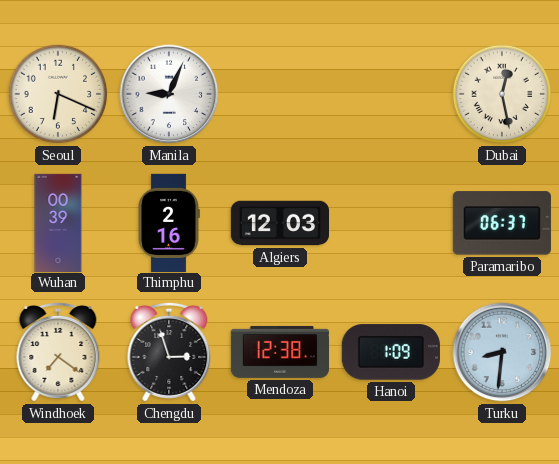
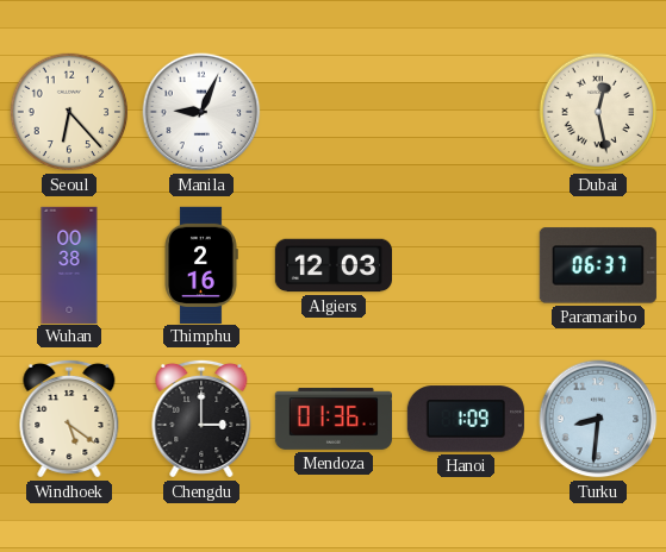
Seoul: 6:19 -> 6:23 (69, 112)
Wuhan: 00:39 -> 00:38 (69, 264)
Windhoek: 7:21 -> 5:21 (69, 419)
Chengdu: 2:57 -> 3:00 (201, 419)
Mendoza: 12:38 -> 01:36 (332, 419)
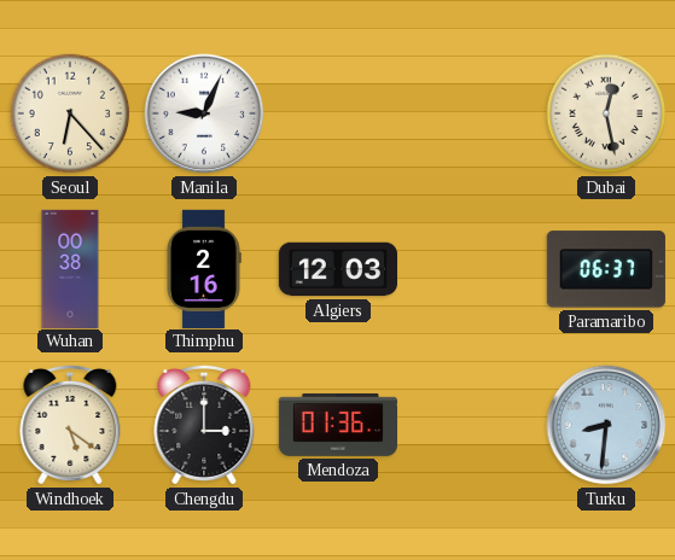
Hanoi: 1:09 -> none (466, 419)
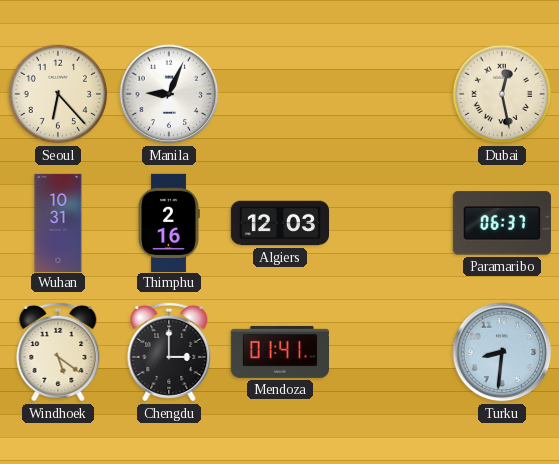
Wuhan: 00:38 -> 10:31 (58, 222)
Mendoza: 01:36 -> 01:41 (279, 352)
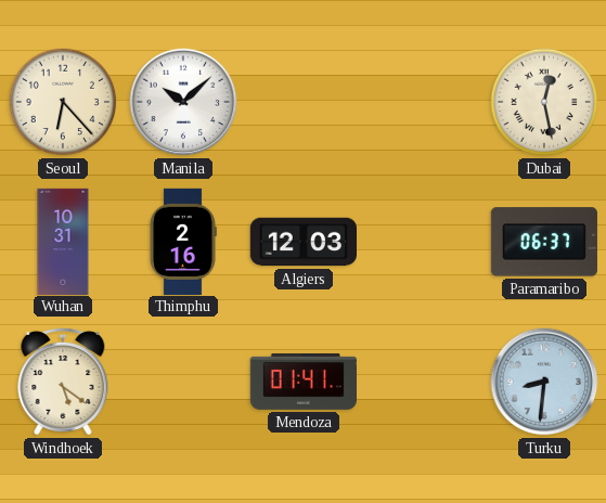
Manila: 9:04 -> 10:08 (183, 102)
Chengdu: 3:00 -> none (169, 352)
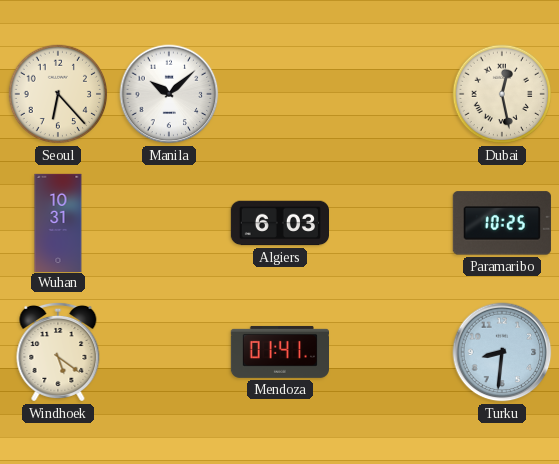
Thimphu: 2:16 -> none (183, 241)
Algiers: 12:03 -> 6:03 (279, 223)
Paramaribo: 06:37 -> 10:25 (502, 223)
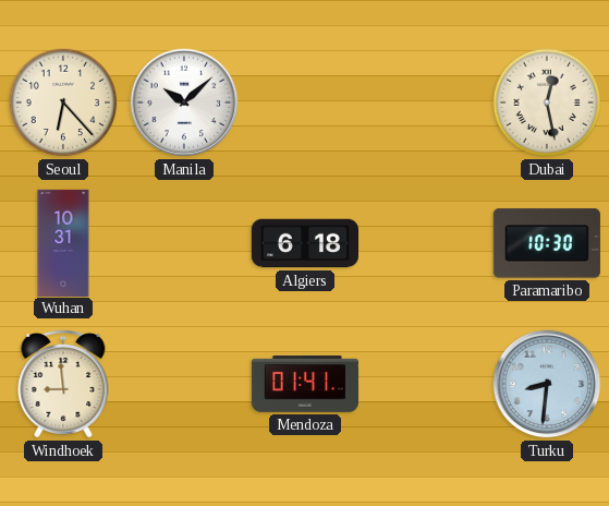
Algiers: 6:03 -> 6:18 (304, 243)
Paramaribo: 10:25 -> 10:30 (547, 243)
Windhoek: 5:21 -> 8:59 (63, 384)
